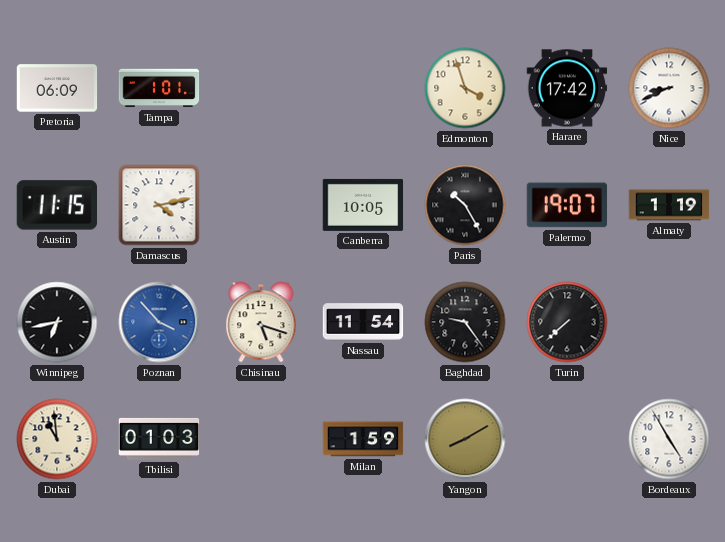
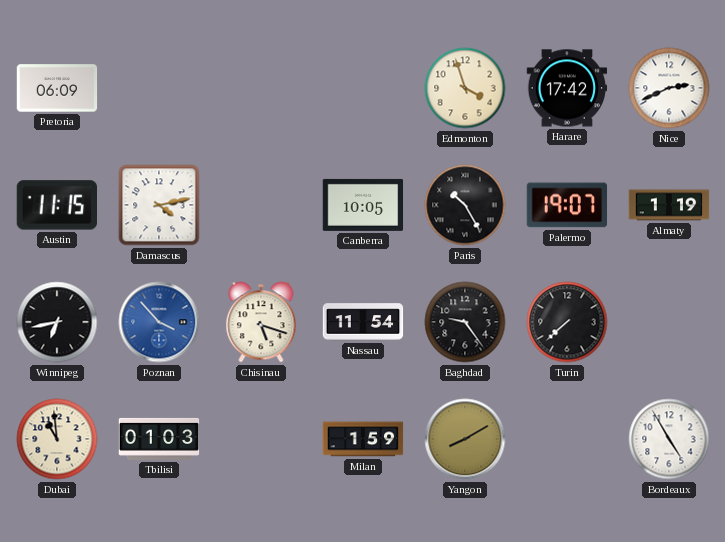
Tampa: 1:01 -> none (159, 88)
Nice: 8:41 -> 2:41 (669, 88)
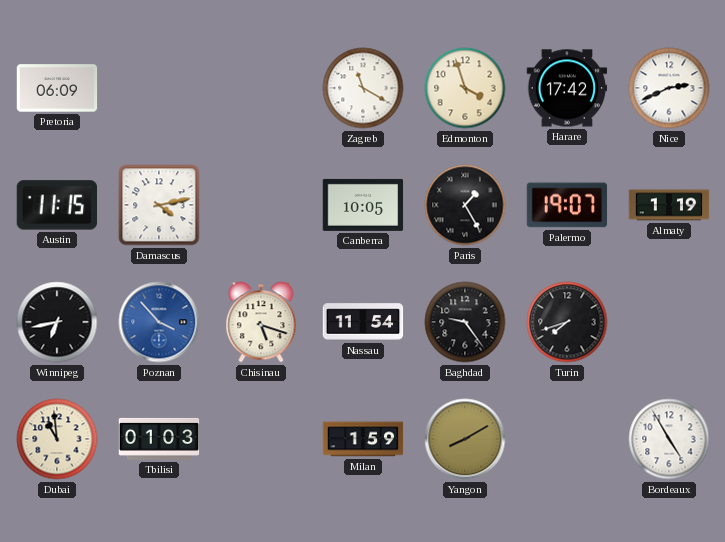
Zagreb: none -> 11:20 (363, 88)
Paris: 10:25 -> 1:25 (465, 205)
Turin: 7:38 -> 7:42 (567, 322)
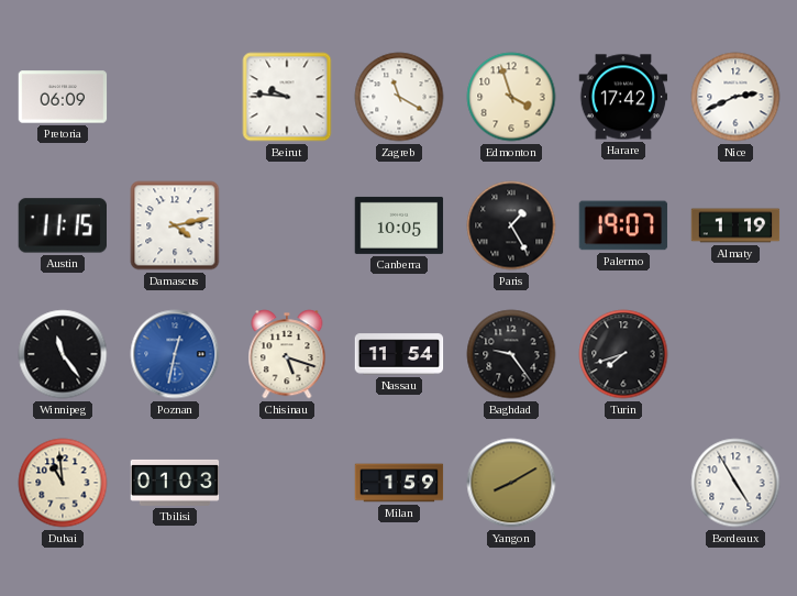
Beirut: none -> 9:46 (287, 97)
Winnipeg: 6:43 -> 11:24 (63, 354)
Poznan: 3:53 -> 12:32 (175, 354)
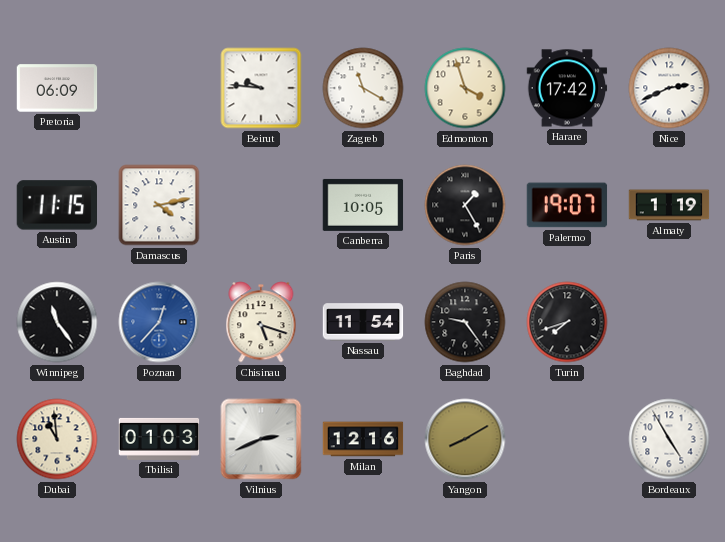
Poznan: 12:32 -> 12:37 (159, 322)
Vilnius: none -> 2:41 (261, 439)
Milan: 1:59 -> 12:16 (363, 439)
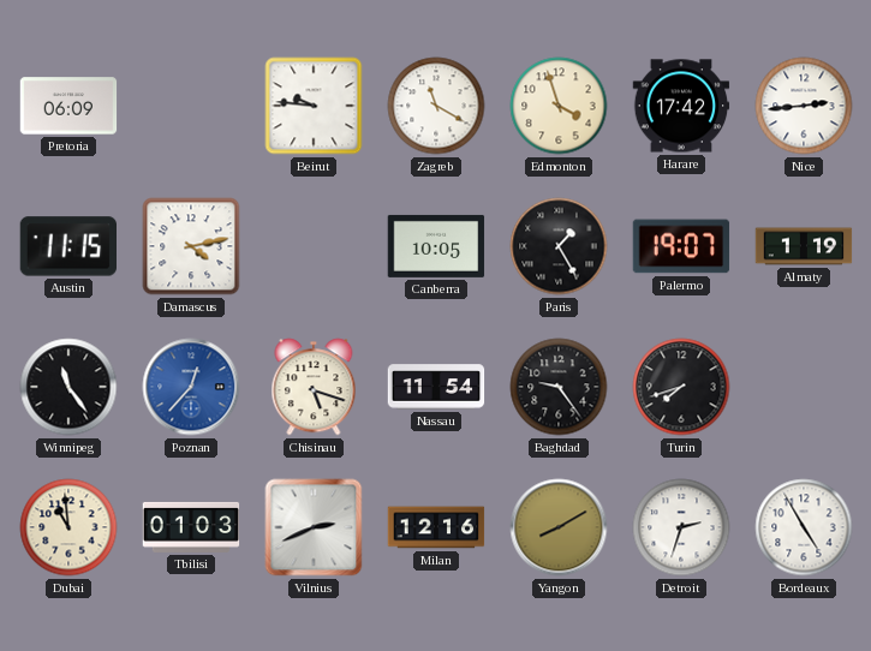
Nice: 2:41 -> 2:44 (804, 106)
Detroit: none -> 2:33 (681, 527)
